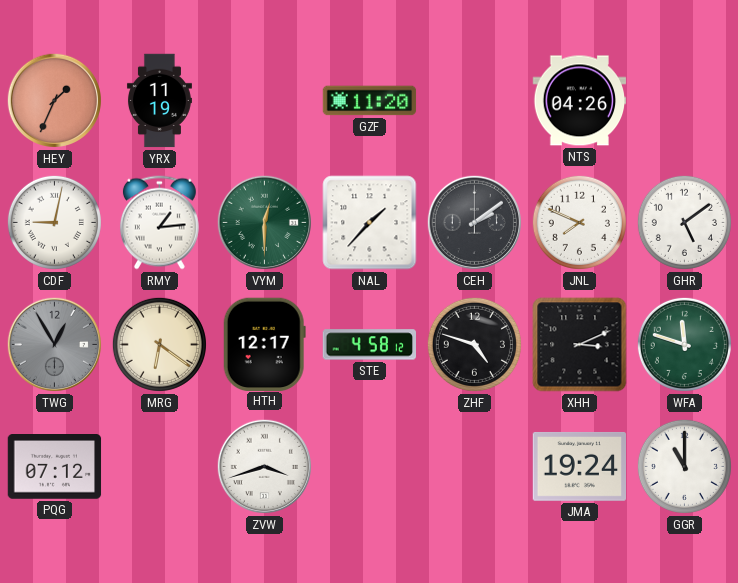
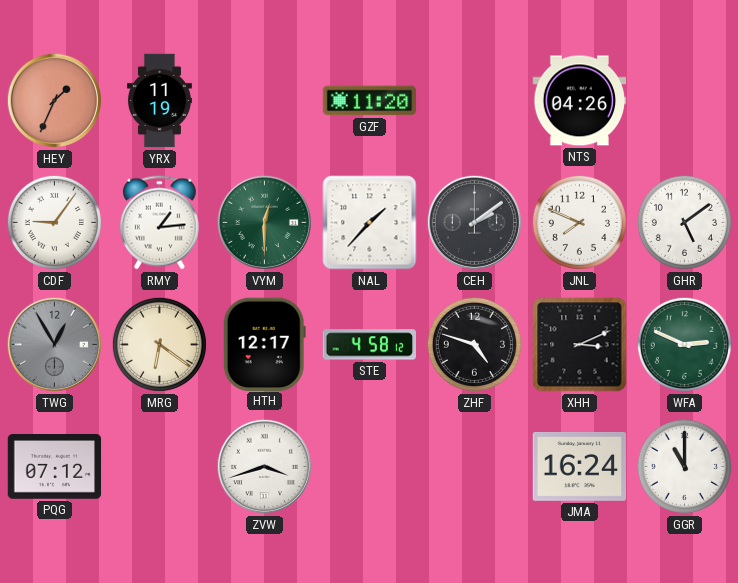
CDF: 9:02 -> 9:06 (54, 222)
WFA: 11:48 -> 2:49 (684, 344)
JMA: 19:24 -> 16:24 (580, 466)
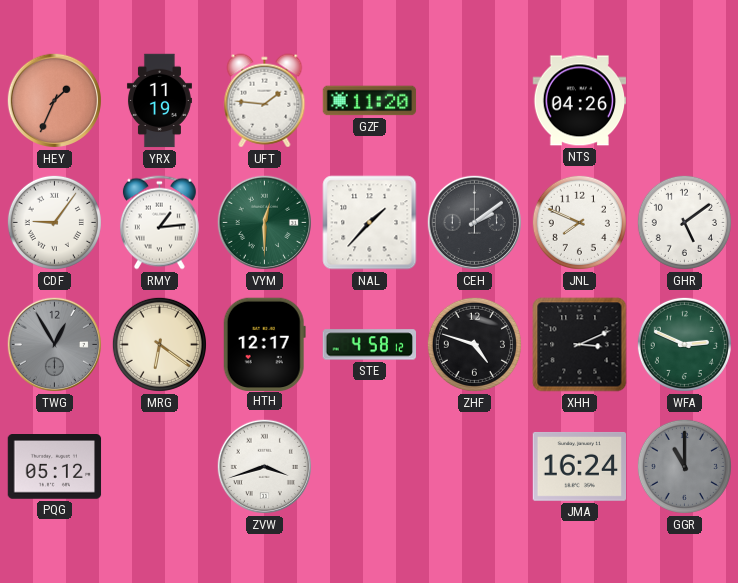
UFT: none -> 1:46 (265, 101)
PQG: 07:12 -> 05:12 (55, 467)
GGR dial: white -> grey (684, 466)
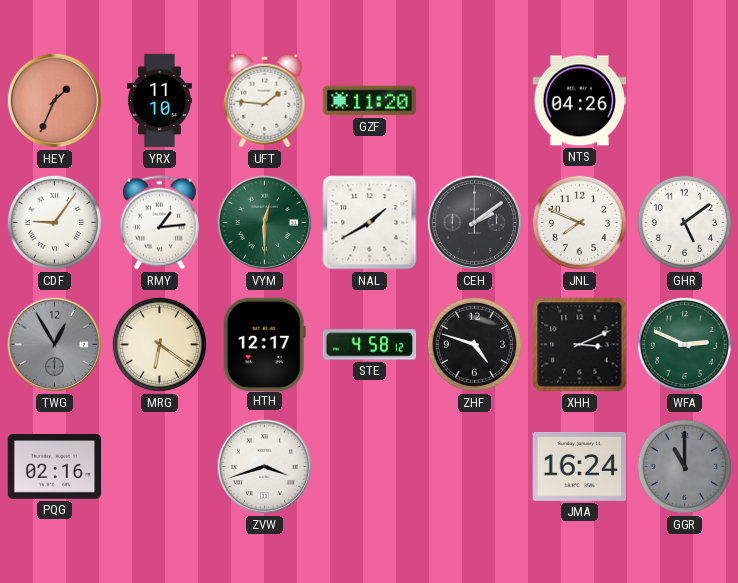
YRX: 11:19 -> 11:10 (159, 101)
NAL: 1:37 -> 1:40 (370, 223)
PQG: 05:12 -> 02:16 (55, 467)
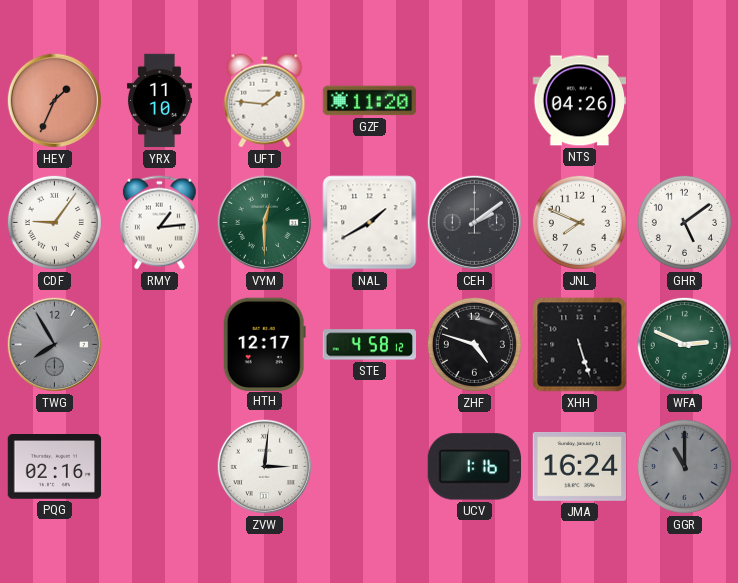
TWG: 12:55 -> 7:55 (54, 344)
MRG: 6:21 -> none (159, 344)
XHH: 3:11 -> 5:27 (580, 345)
ZVW: 3:42 -> 3:01 (264, 466)
UCV: none -> 1:16 (474, 467)
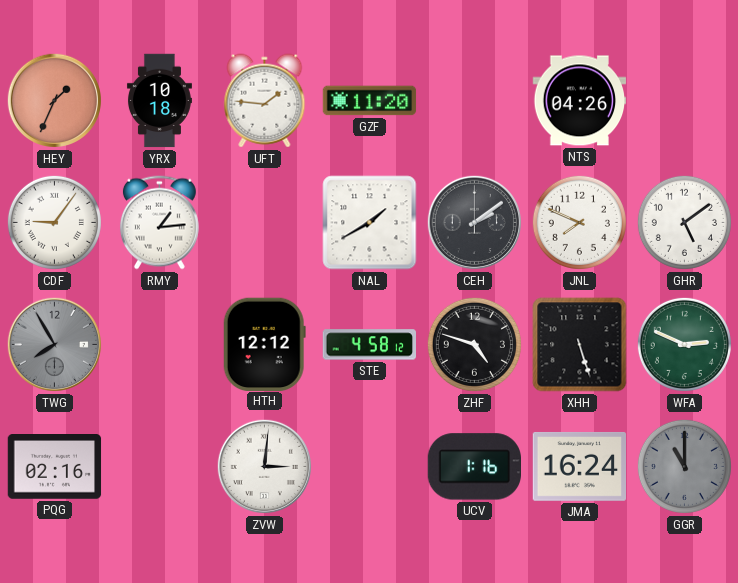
YRX: 11:10 -> 10:18 (159, 101)
VYM: 12:30 -> none (264, 222)
HTH: 12:17 -> 12:12 (264, 344)
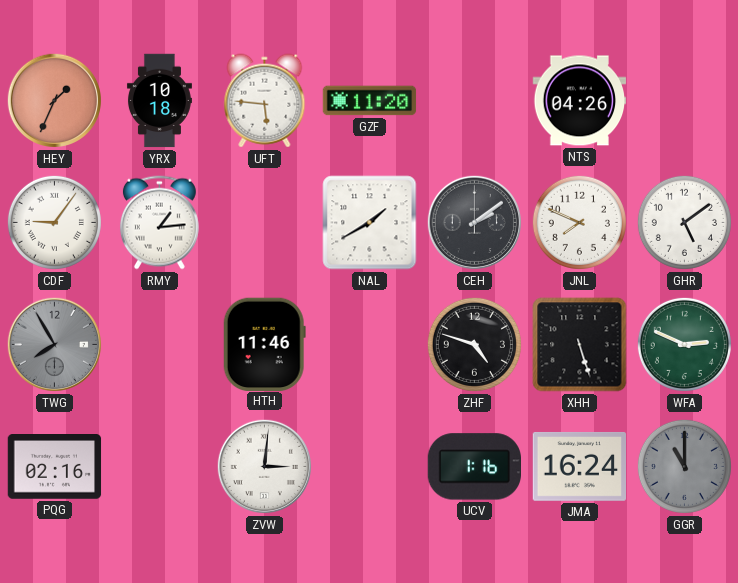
UFT: 1:46 -> 5:46 (265, 101)
HTH: 12:12 -> 11:46 (264, 344)
STE: 4:58 -> none (369, 345)
